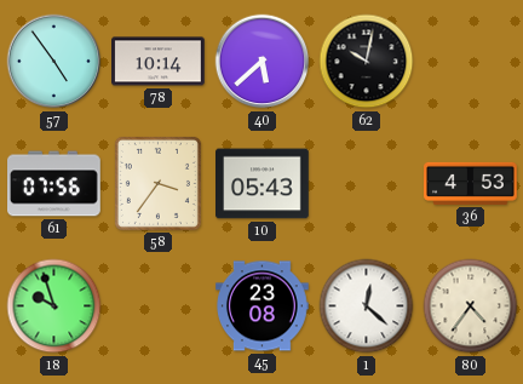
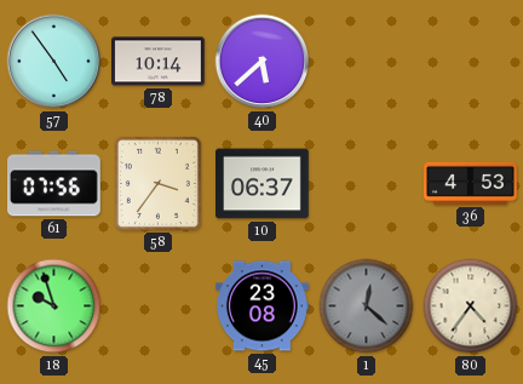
62: 10:02 -> none (367, 62)
10: 05:43 -> 06:37 (263, 184)
1 dial: white -> grey (367, 306)
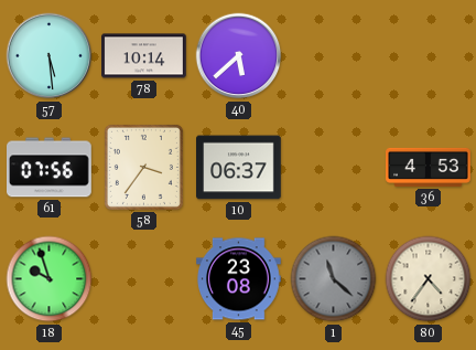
57: 4:54 -> 5:29 (50, 56)
1: 12:22 -> 11:22 (334, 279)
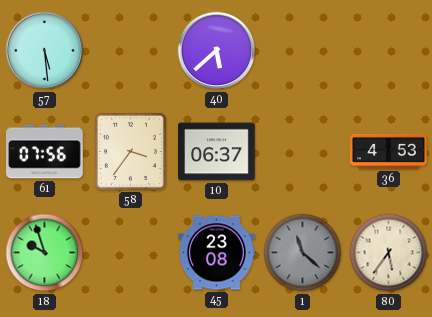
78: 10:14 -> none (144, 56)
80: 4:36 -> 5:36 (389, 253)
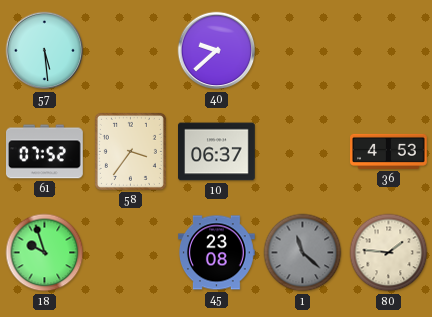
40: 5:38 -> 9:38 (217, 51)
61: 07:56 -> 07:52 (45, 152)
80: 5:36 -> 1:46 (389, 253)
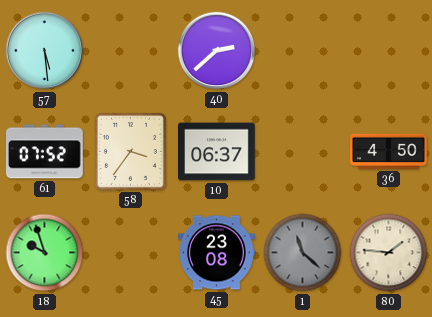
40: 9:38 -> 2:38 (217, 51)
36: 4:53 -> 4:50 (389, 151)
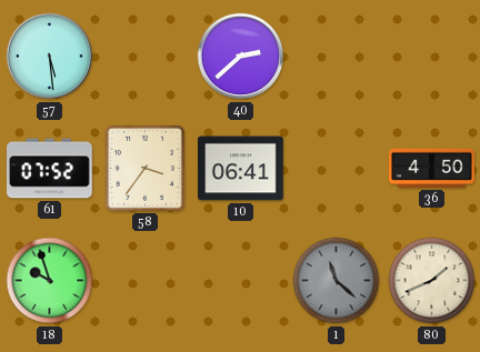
10: 06:37 -> 06:41 (241, 169)
45: 23:08 -> none (217, 253)
80: 1:46 -> 1:41 (432, 281)
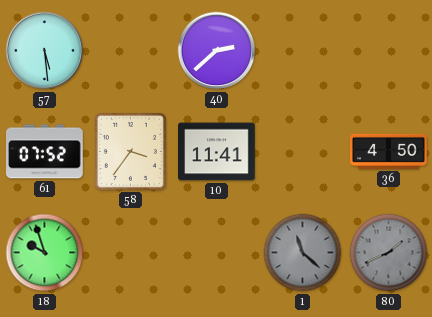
10: 06:41 -> 11:41 (217, 152)
80 dial: cream -> grey (389, 253)
